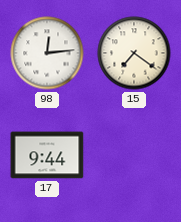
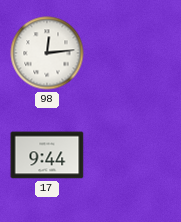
15: 7:21 -> none (134, 53)
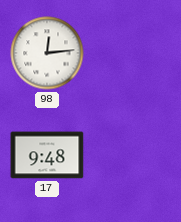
17: 9:44 -> 9:48 (47, 155)
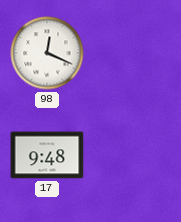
98: 12:14 -> 12:19 (47, 53)
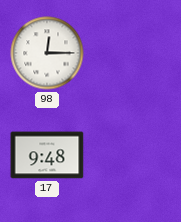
98: 12:19 -> 12:15 (47, 53)
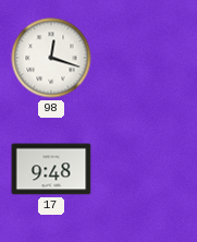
98: 12:15 -> 12:18 (51, 58)
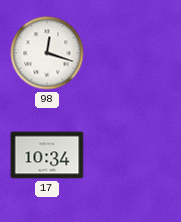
17: 9:48 -> 10:34 (47, 155)
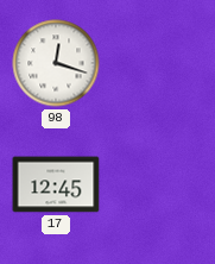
17: 10:34 -> 12:45 (56, 184)
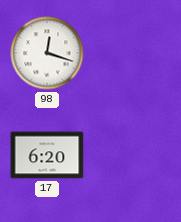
17: 12:45 -> 6:20 (47, 155)
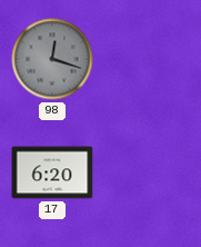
98 dial: white -> grey (52, 59)
